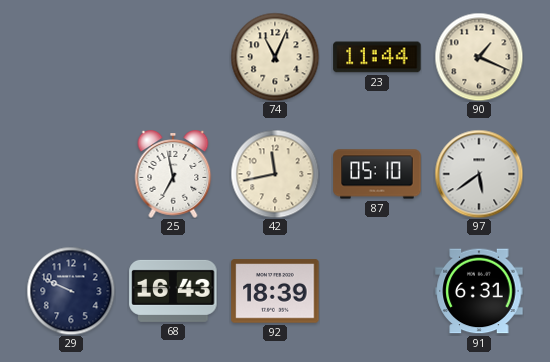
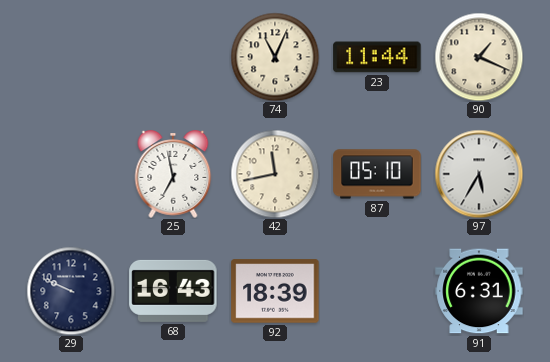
97: 5:39 -> 5:35 (479, 174)
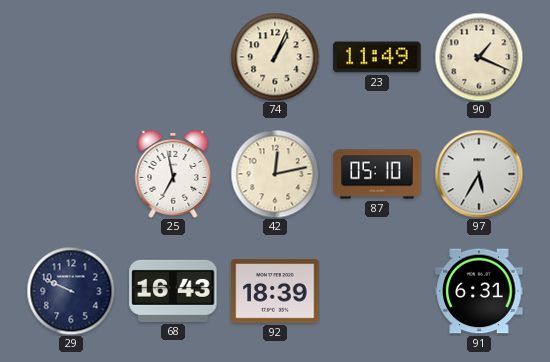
74: 11:04 -> 1:04 (275, 57)
23: 11:44 -> 11:49 (377, 57)
42: 11:43 -> 12:13 (275, 174)
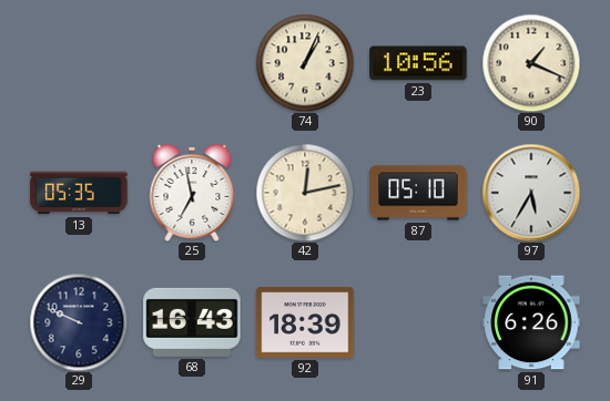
23: 11:49 -> 10:56 (418, 63)
13: none -> 05:35 (79, 193)
91: 6:31 -> 6:26 (531, 322)
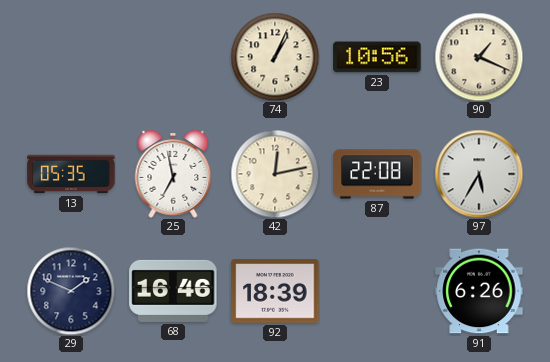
87: 05:10 -> 22:08 (377, 174)
29: 9:49 -> 1:49 (71, 291)
68: 16:43 -> 16:46 (173, 291)
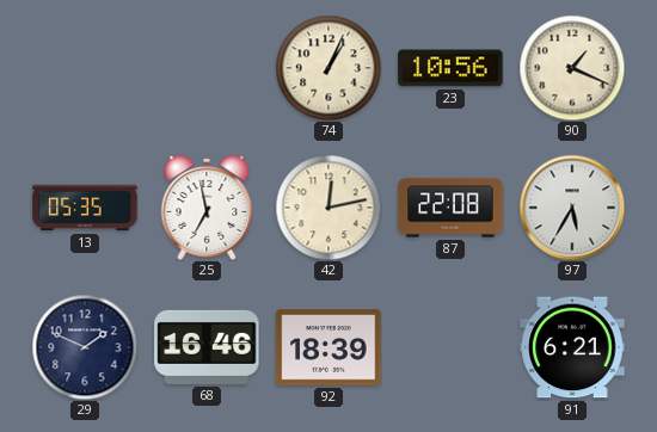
91: 6:26 -> 6:21 (572, 347)
